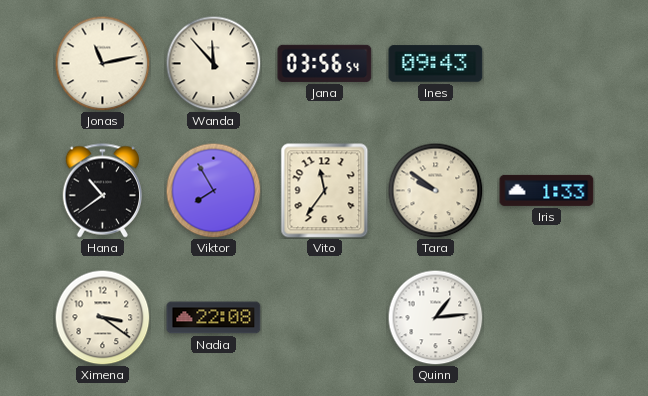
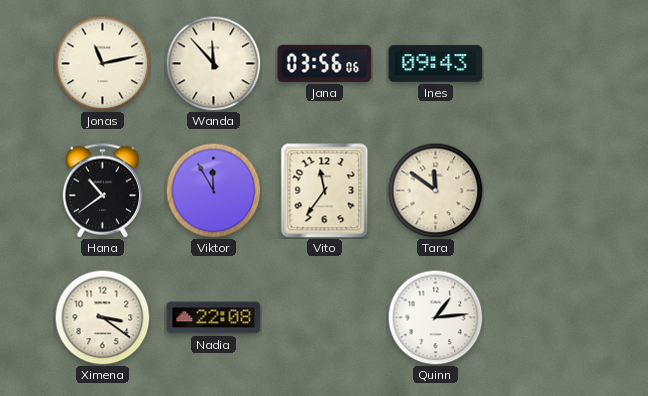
Jana: 03:56:54 -> 03:56:06 (325, 63)
Viktor: 7:55 -> 11:55 (213, 190)
Tara: 9:51 -> 11:51 (435, 190)
Iris: 1:33 -> none (547, 190)
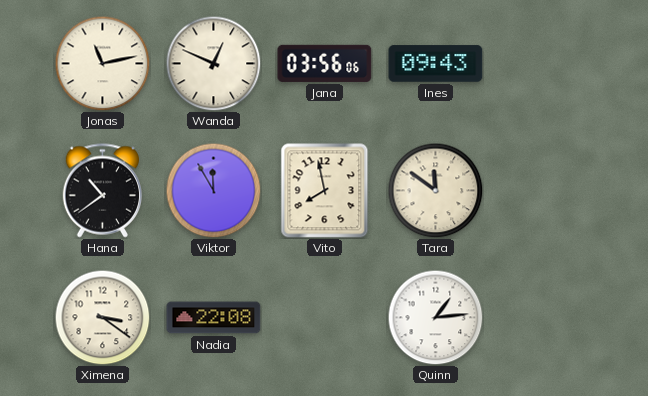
Wanda: 11:53 -> 12:49 (213, 63)
Vito: 11:36 -> 7:58 (325, 191)
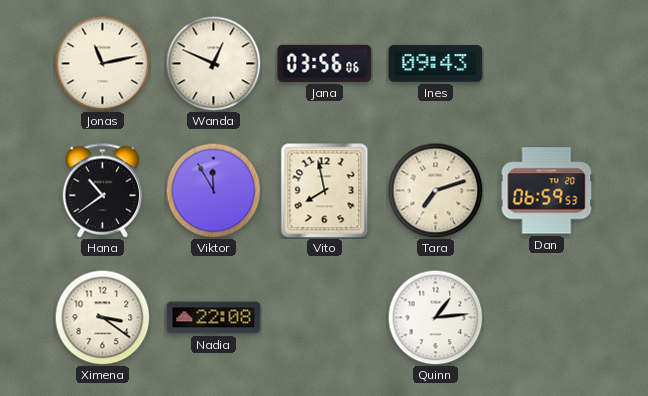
Tara: 11:51 -> 7:12 (435, 190)
Dan: none -> 06:59 (547, 191)
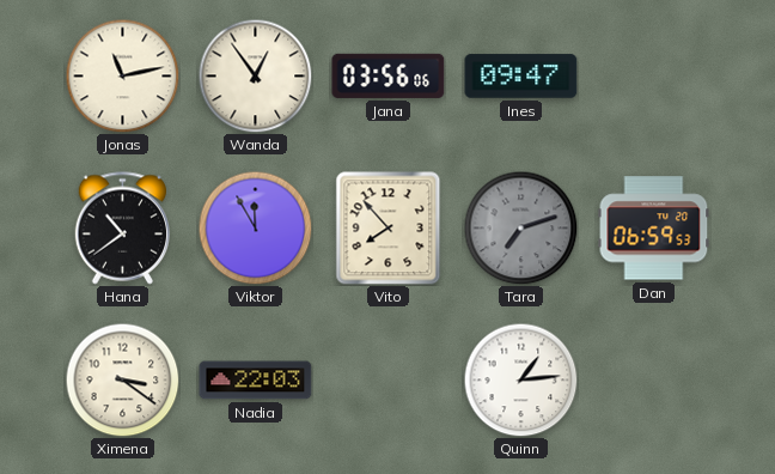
Wanda: 12:49 -> 12:54 (255, 75)
Ines: 09:43 -> 09:47 (521, 77)
Vito: 7:58 -> 7:53 (389, 229)
Tara dial: cream -> grey (520, 227)
Nadia: 22:08 -> 22:03 (256, 381)
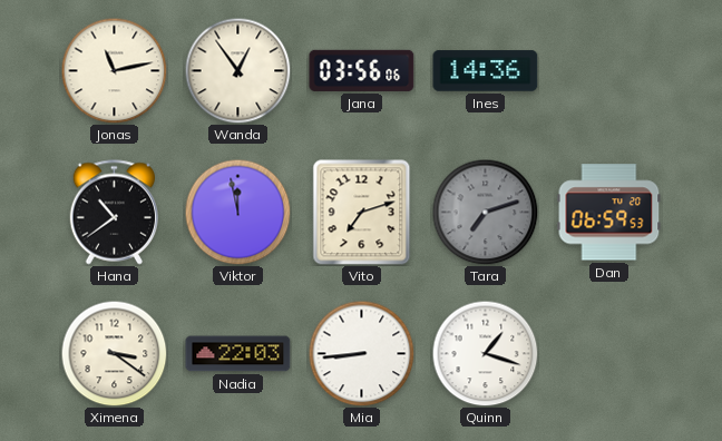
Ines: 09:47 -> 14:36 (486, 71)
Viktor: 11:55 -> 11:58 (237, 212)
Vito: 7:53 -> 7:12 (362, 213)
Mia: none -> 8:44 (361, 353)
Quinn: 1:14 -> 1:18 (485, 353)
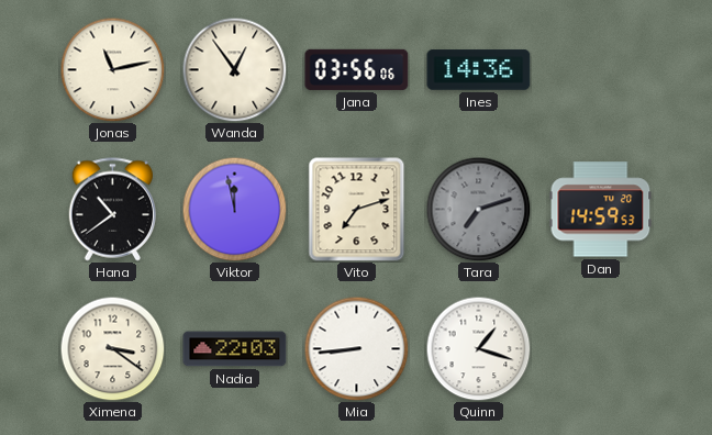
Dan: 06:59 -> 14:59 (601, 210)
